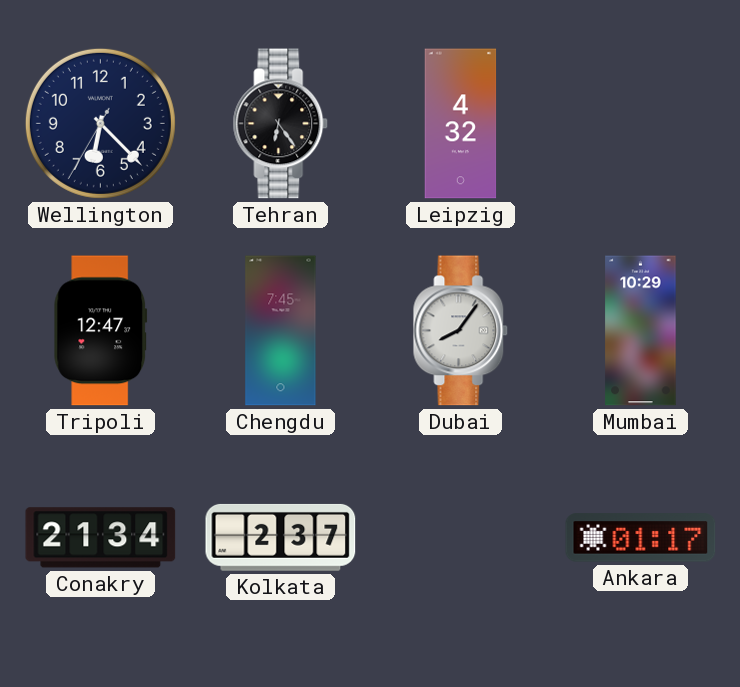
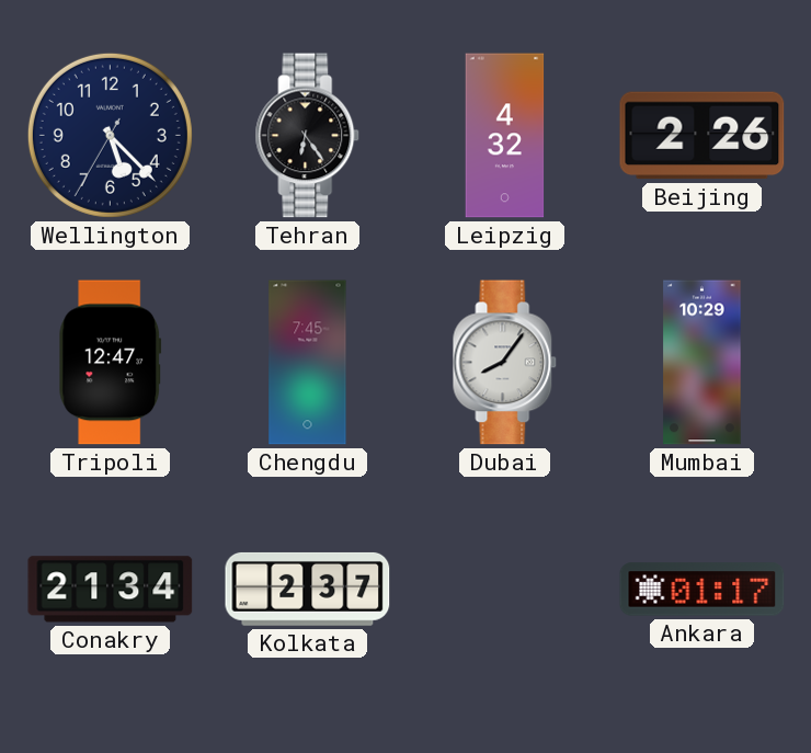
Wellington: 6:22 -> 5:22 (110, 135)
Beijing: none -> 2:26 (703, 136)
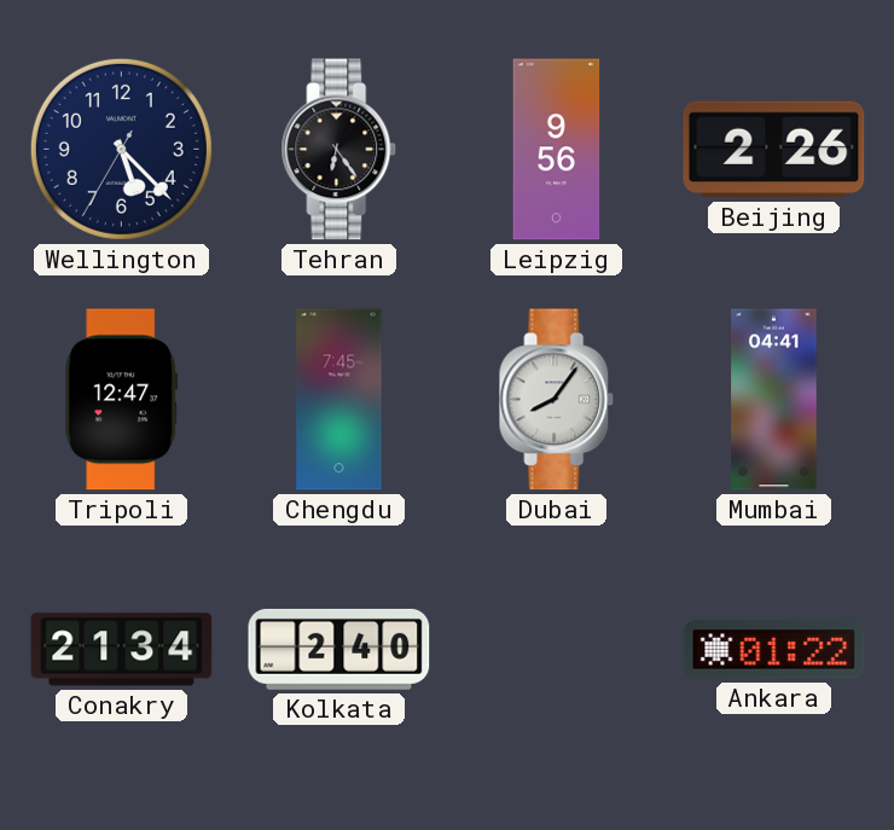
Leipzig: 4:32 -> 9:56 (557, 150)
Mumbai: 10:29 -> 04:41 (774, 400)
Kolkata: 2:37 -> 2:40 (339, 649)
Ankara: 01:17 -> 01:22 (774, 650)
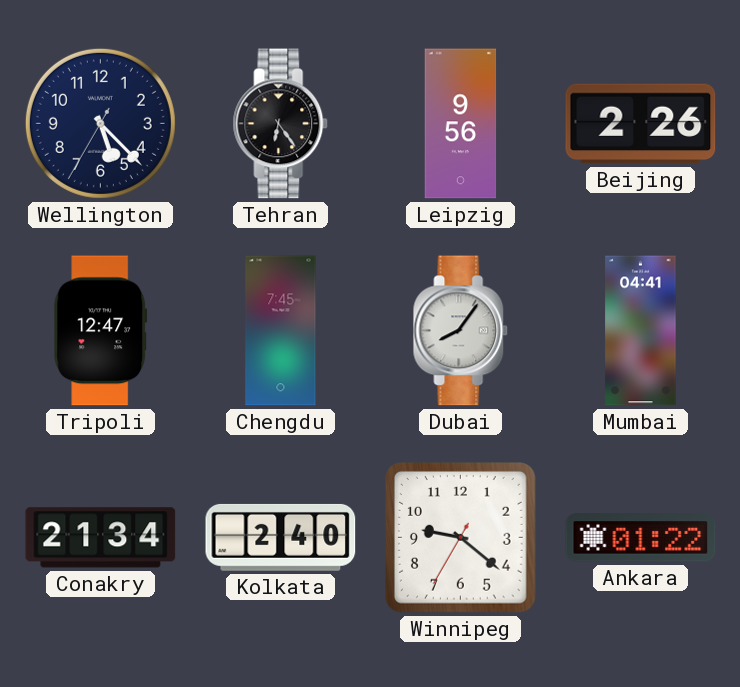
Winnipeg: none -> 9:21 (461, 538)
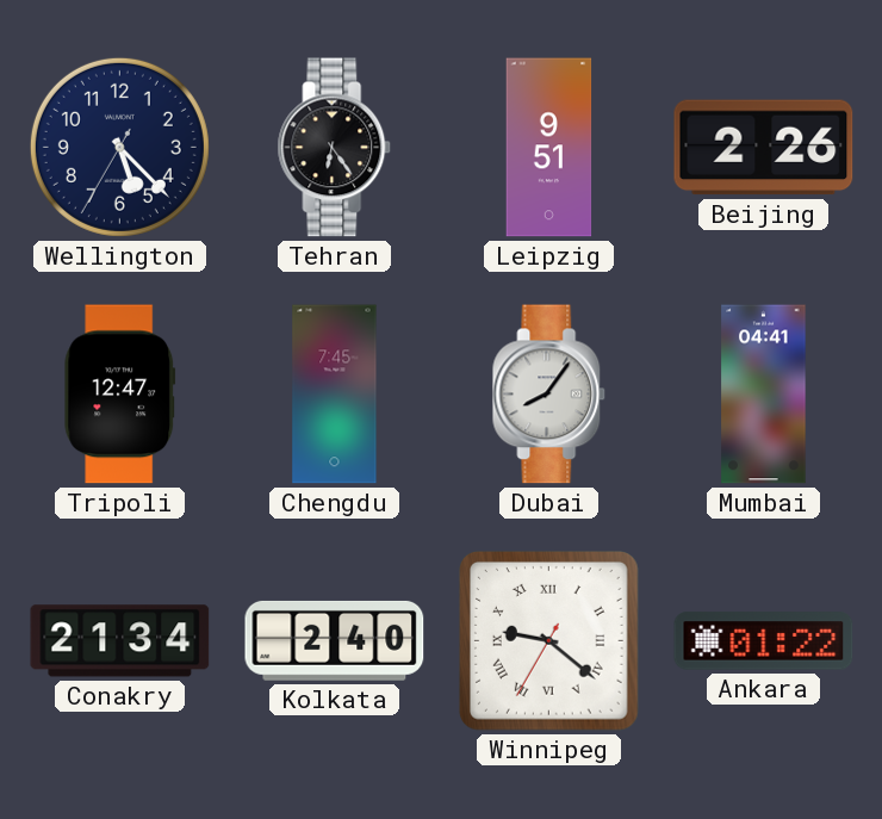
Leipzig: 9:56 -> 9:51 (549, 148)
Winnipeg numerals: Arabic -> Roman (549, 641)
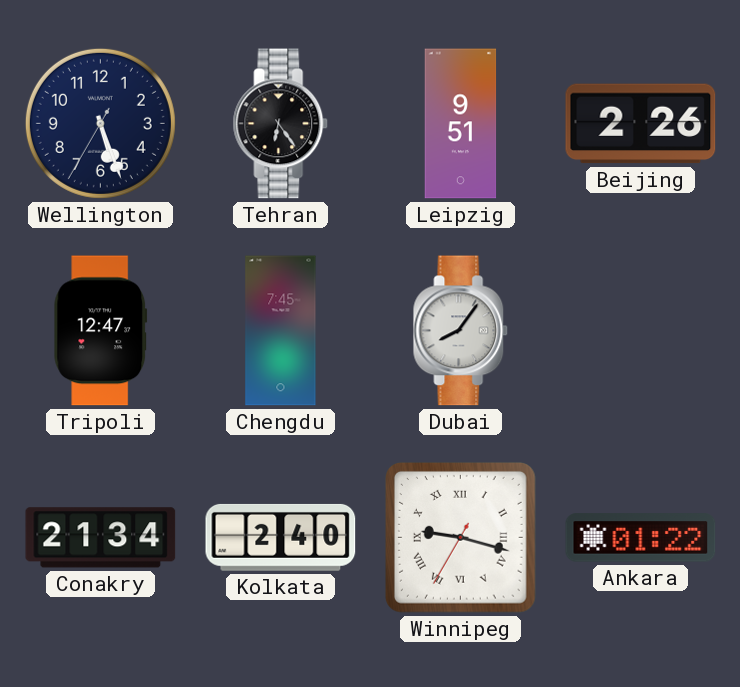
Wellington: 5:22 -> 5:26 (100, 123)
Mumbai: 04:41 -> none (764, 395)
Winnipeg: 9:21 -> 9:17 (461, 538)
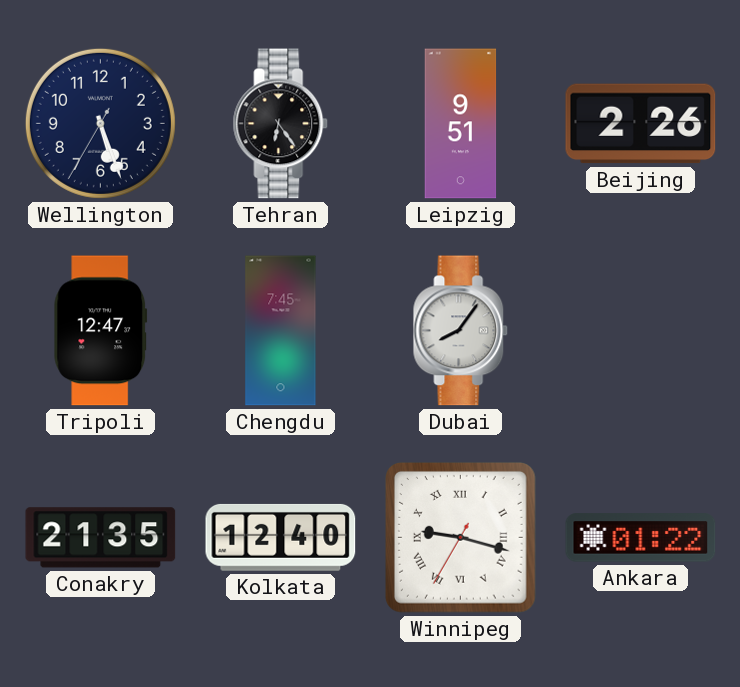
Conakry: 21:34 -> 21:35 (101, 538)
Kolkata: 2:40 -> 12:40 (281, 537)
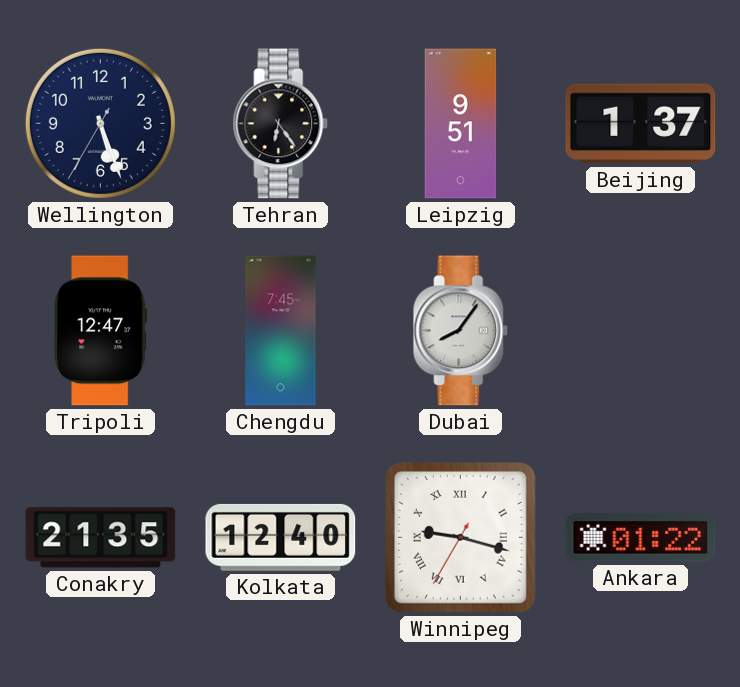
Beijing: 2:26 -> 1:37 (641, 124)
